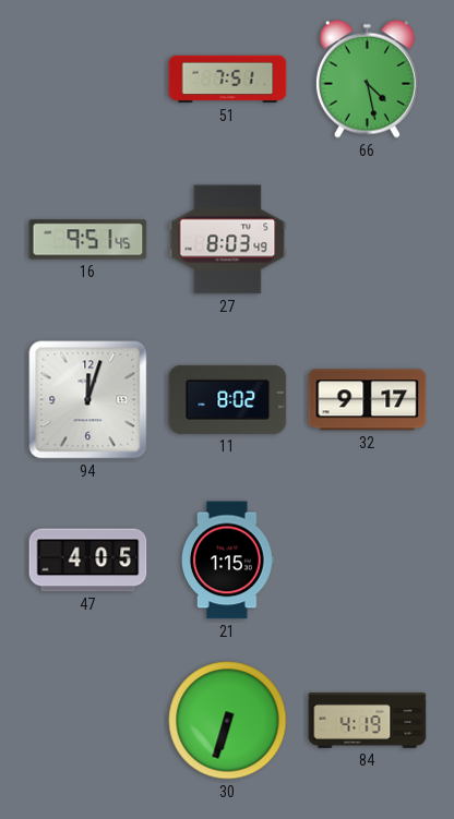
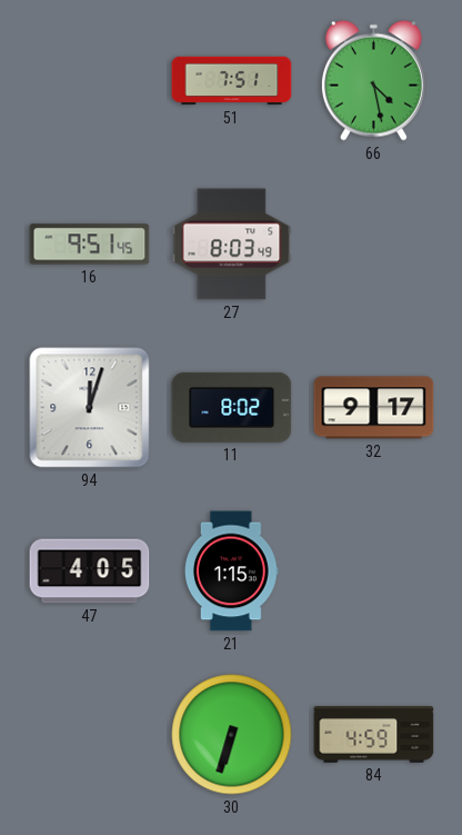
84: 4:19 -> 4:59 (374, 735)
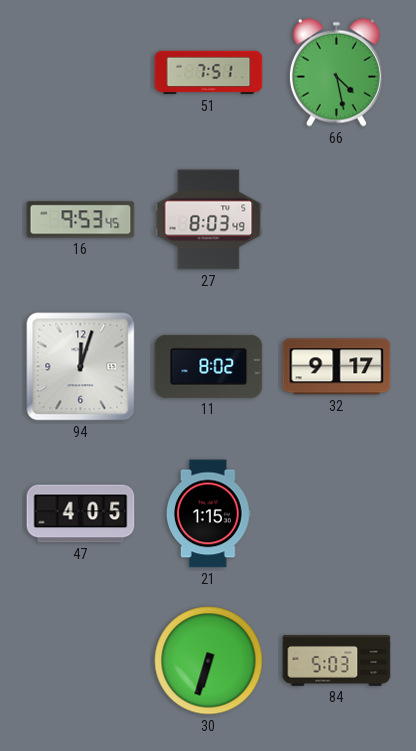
16: 9:51 -> 9:53 (81, 220)
84: 4:59 -> 5:03 (337, 661)
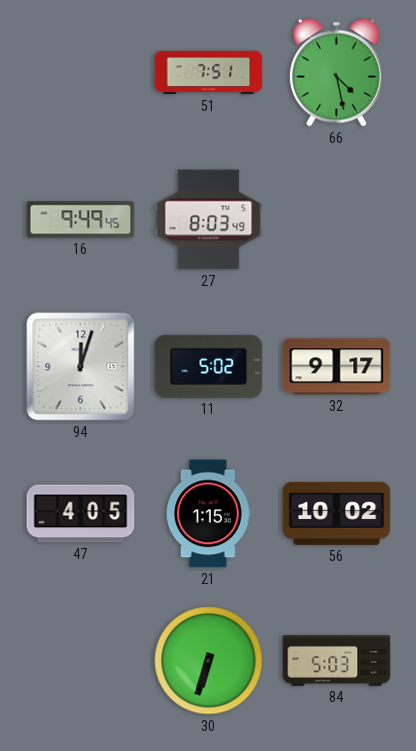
16: 9:53 -> 9:49 (81, 220)
11: 8:02 -> 5:02 (209, 366)
56: none -> 10:02 (337, 513)
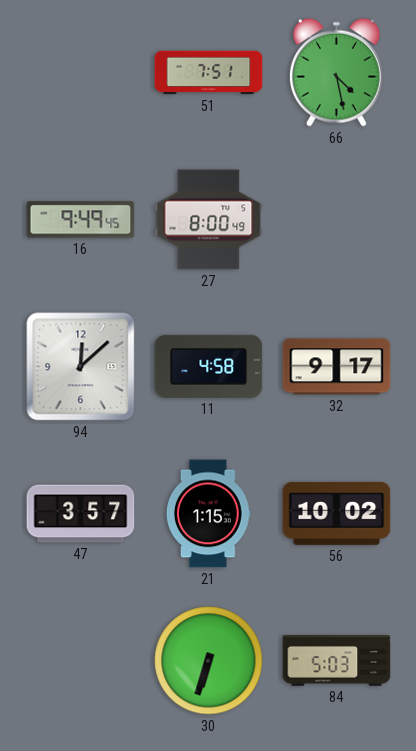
27: 8:03 -> 8:00 (209, 220)
94: 12:03 -> 12:08 (81, 367)
11: 5:02 -> 4:58 (209, 366)
47: 4:05 -> 3:57 (81, 514)
